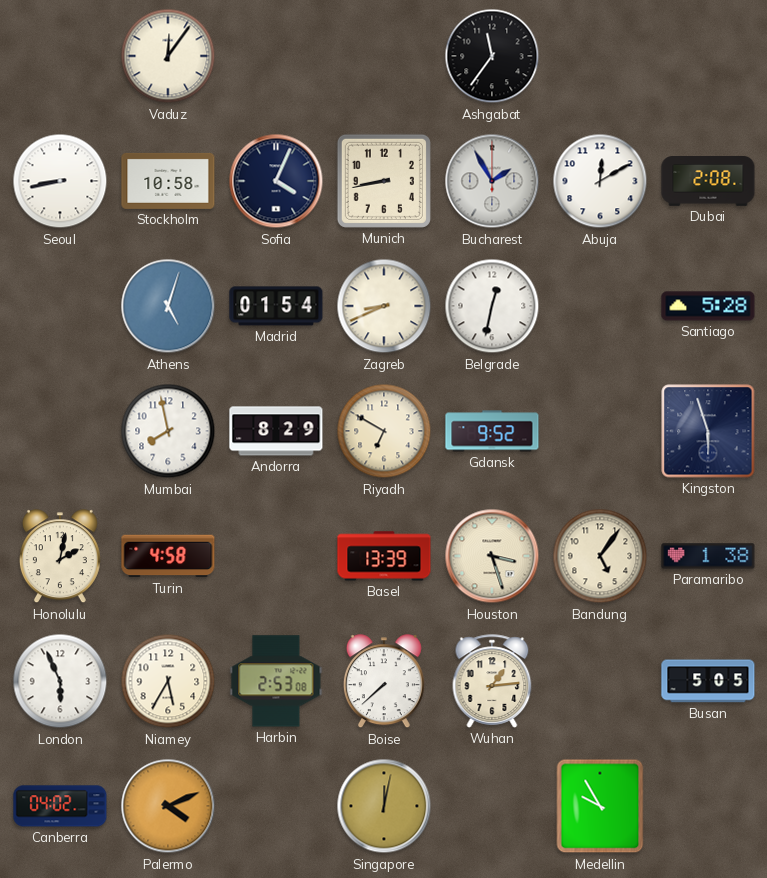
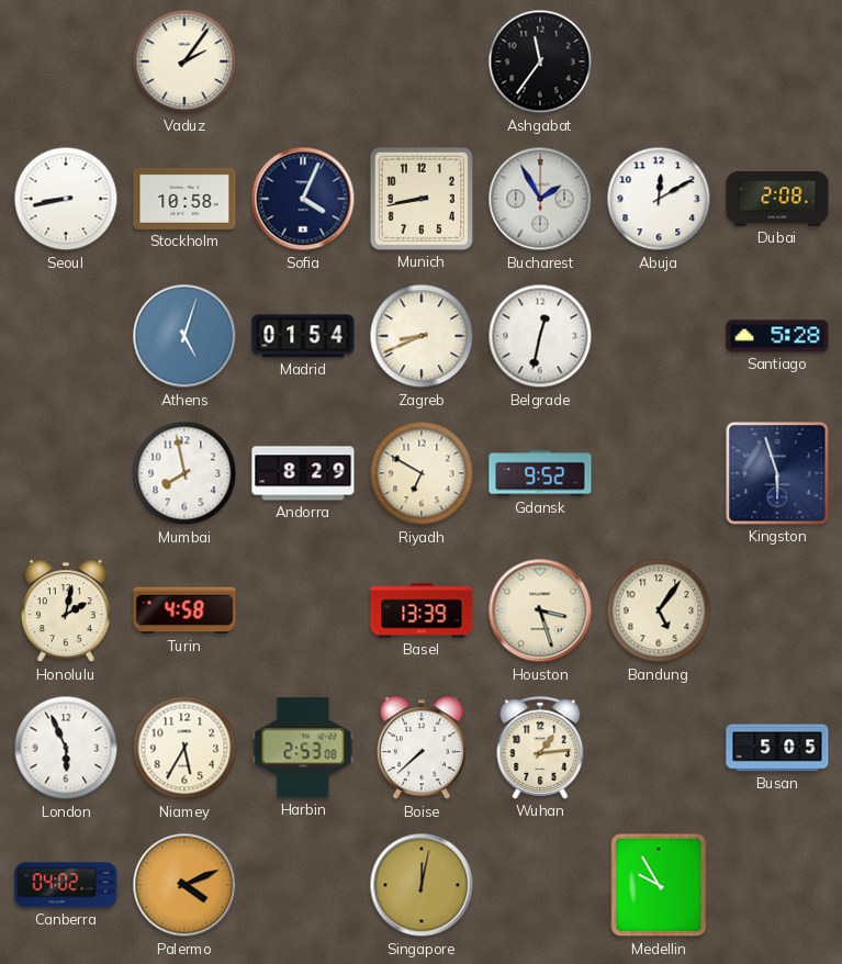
Vaduz: 12:06 -> 2:06 (184, 61)
Paramaribo: 1:38 -> none (708, 556)
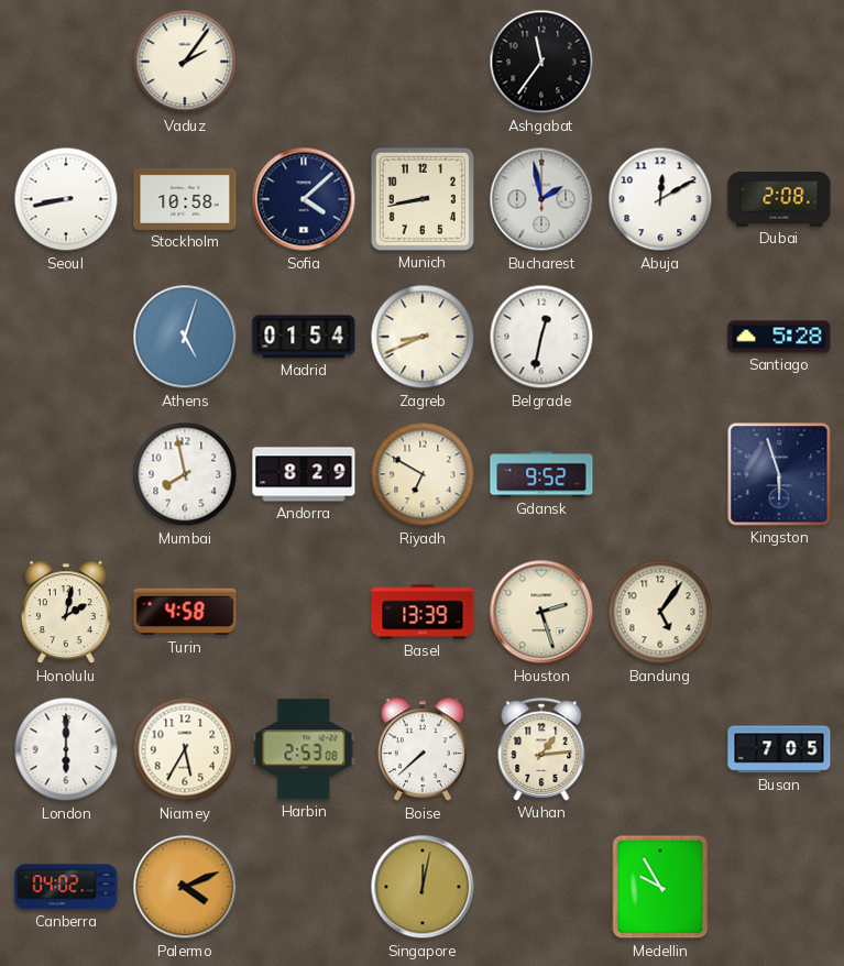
Sofia: 4:04 -> 4:08 (304, 199)
Bucharest: 1:55 -> 1:58 (541, 199)
Houston: 3:27 -> 2:27 (541, 612)
London: 5:56 -> 6:00 (66, 749)
Busan: 5:05 -> 7:05 (779, 749)
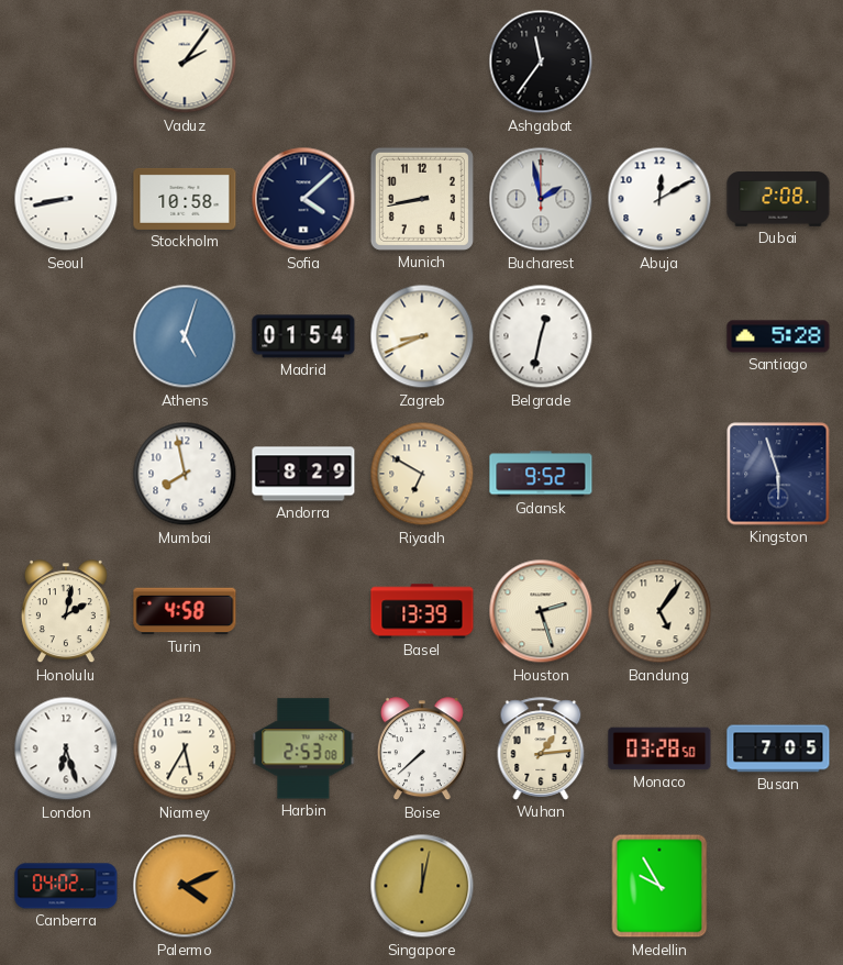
London: 6:00 -> 6:27 (66, 748)
Monaco: none -> 03:28 (659, 748)
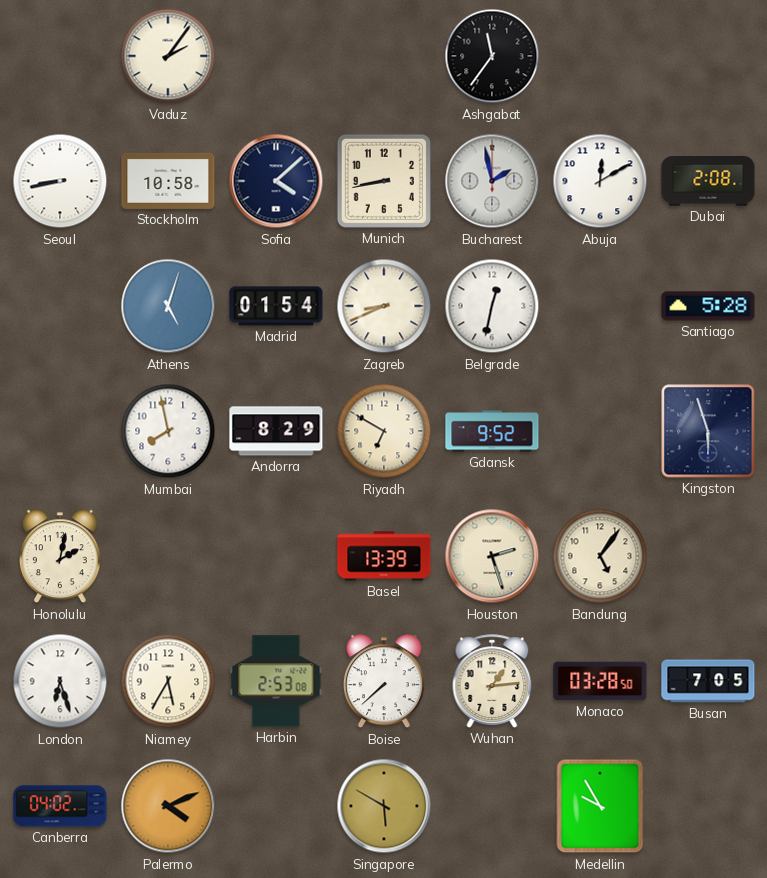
Turin: 4:58 -> none (185, 611)
Singapore: 12:02 -> 5:50 (384, 806)
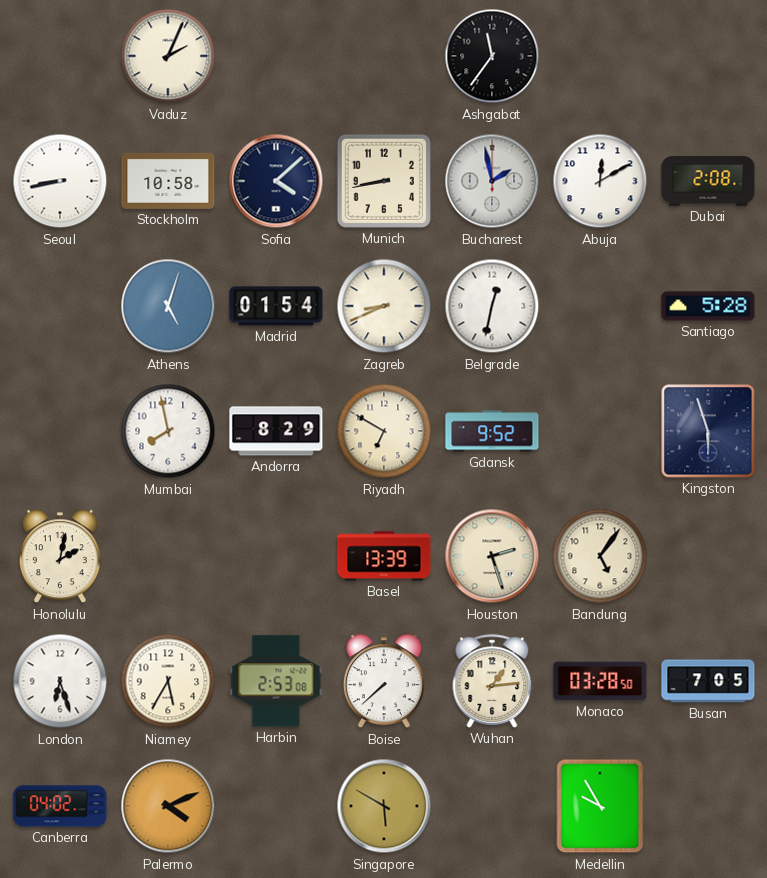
Vaduz: 2:06 -> 2:04 (168, 56)
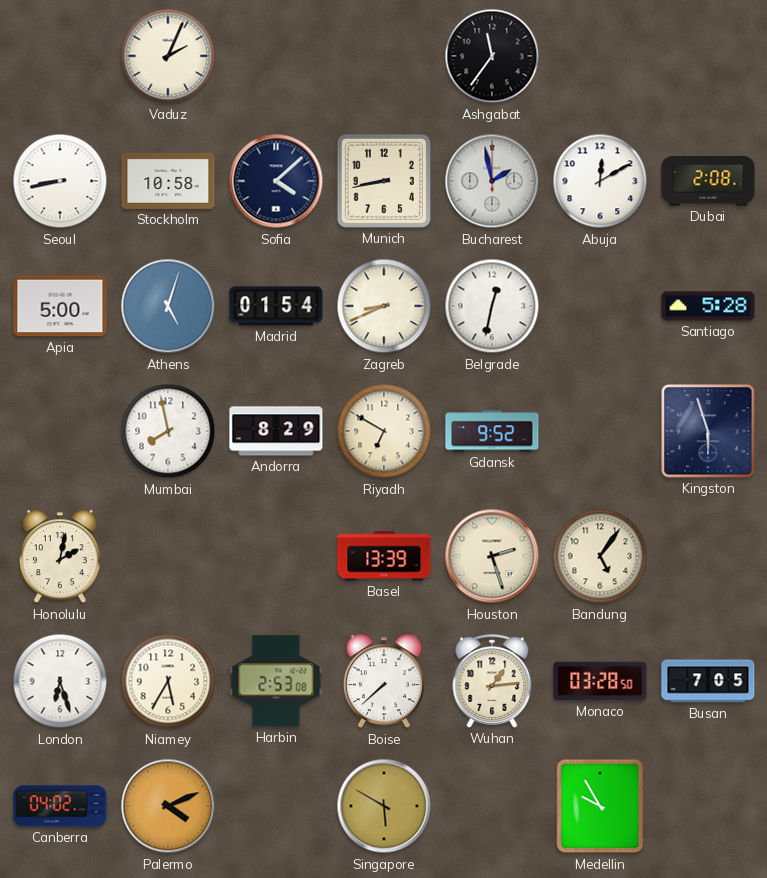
Apia: none -> 5:00 (60, 306)
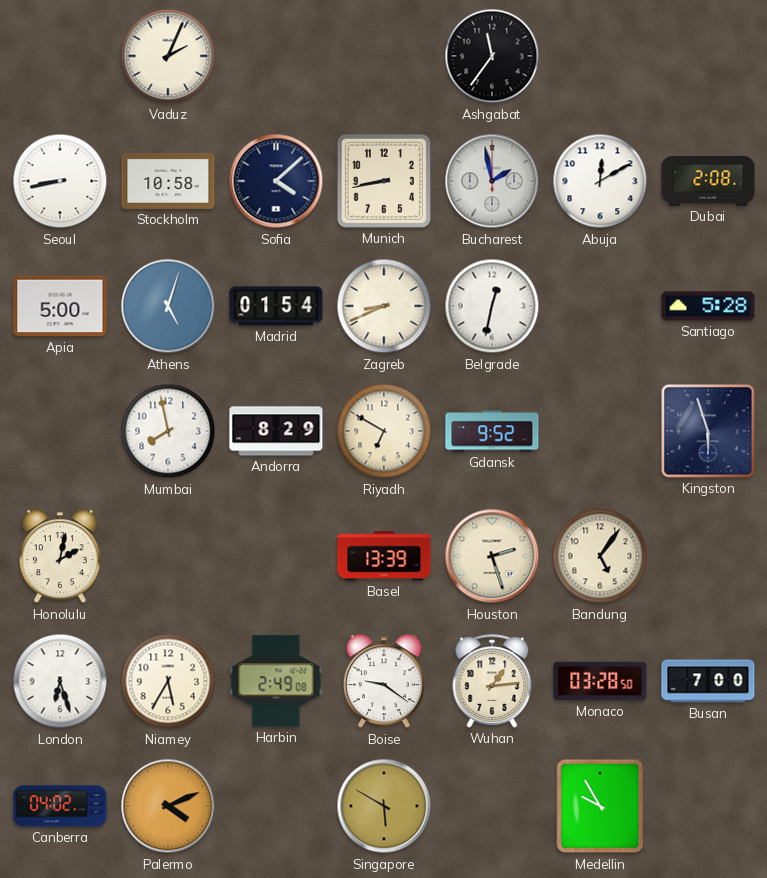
Harbin: 2:53 -> 2:49 (276, 681)
Boise: 7:38 -> 9:21 (384, 682)
Busan: 7:05 -> 7:00 (708, 681)
